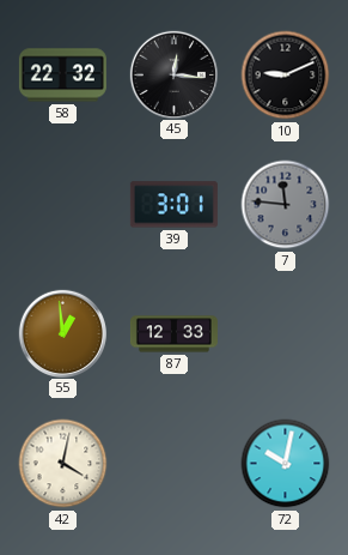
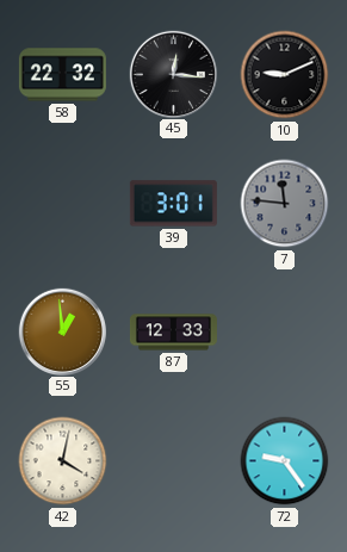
72: 10:02 -> 9:24 (285, 461)
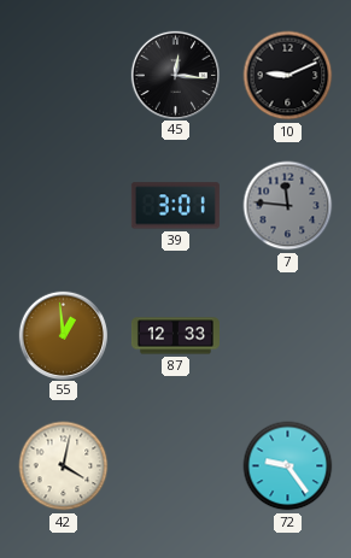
58: 22:32 -> none (62, 75)
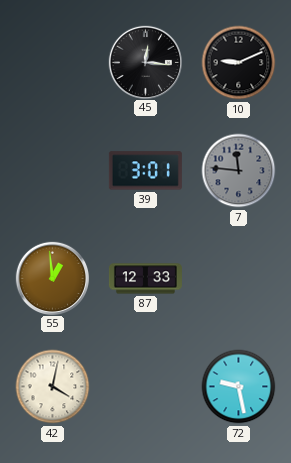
72: 9:24 -> 9:28 (239, 387)
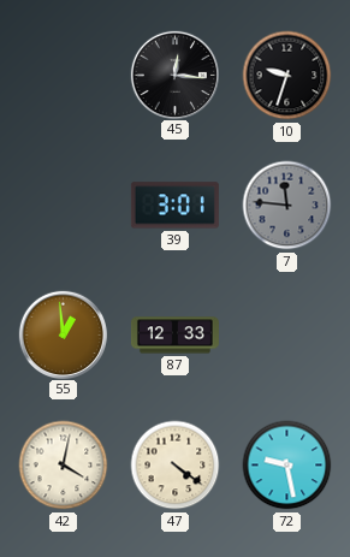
10: 9:11 -> 9:33 (287, 76)
47: none -> 4:21 (176, 466)
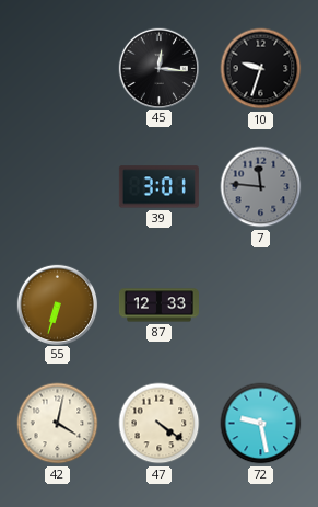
55: 12:59 -> 6:33 (57, 304)
